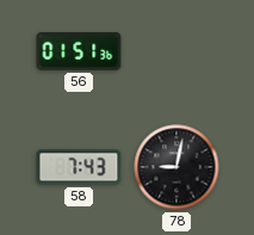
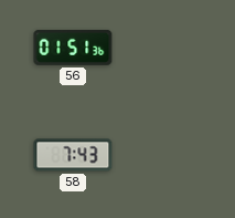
78: 9:02 -> none (176, 167)
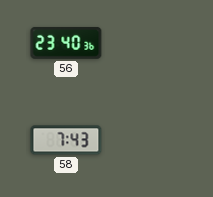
56: 01:51 -> 23:40 (66, 43)
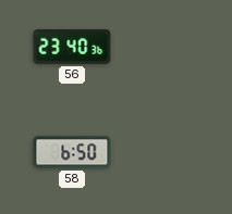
58: 7:43 -> 6:50 (72, 152)
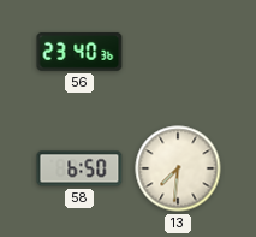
13: none -> 7:31 (178, 168)
